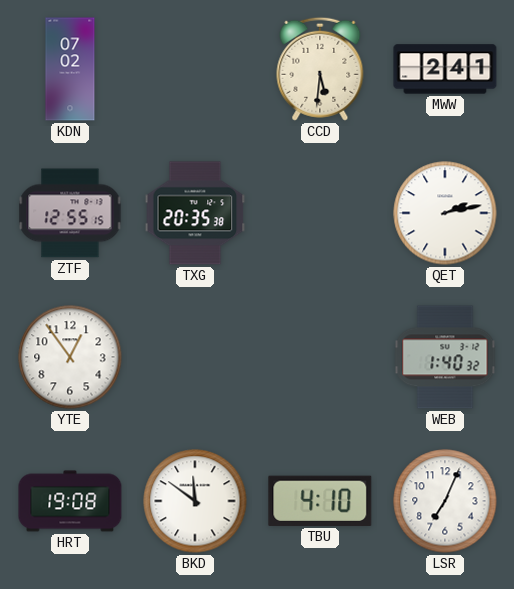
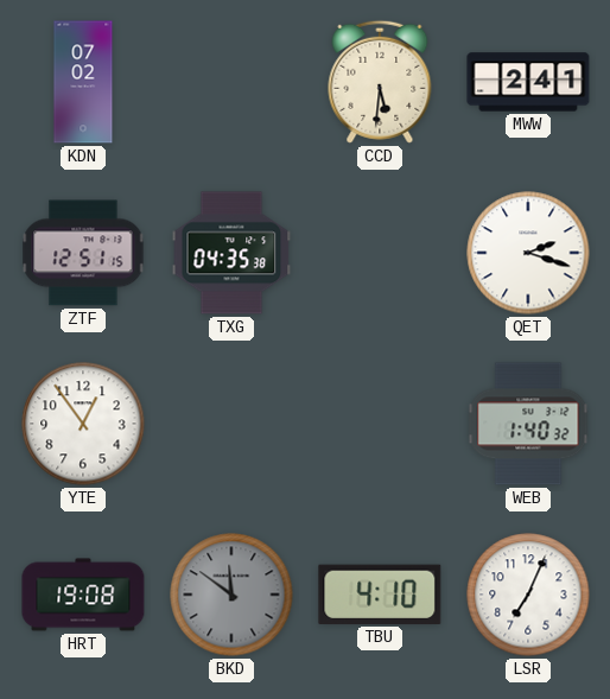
ZTF: 12:55 -> 12:51 (83, 253)
TXG: 20:35 -> 04:35 (231, 253)
QET: 2:13 -> 2:18 (528, 253)
BKD dial: white -> grey (231, 595)
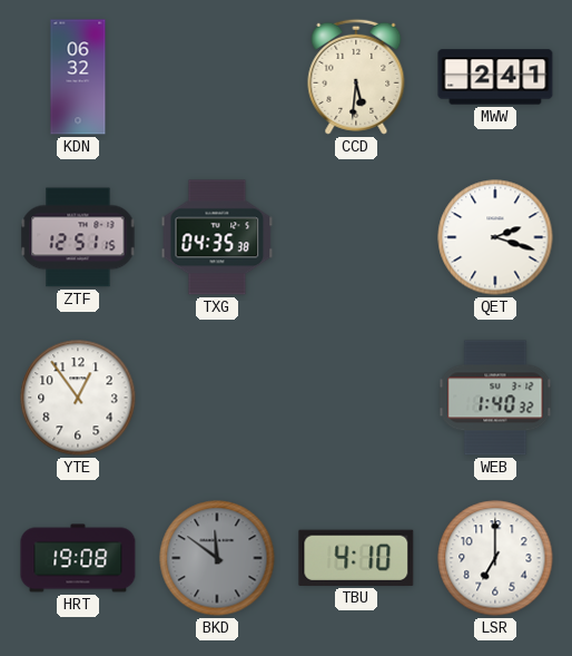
KDN: 07:02 -> 06:32 (78, 77)
LSR: 7:04 -> 7:00 (495, 558)
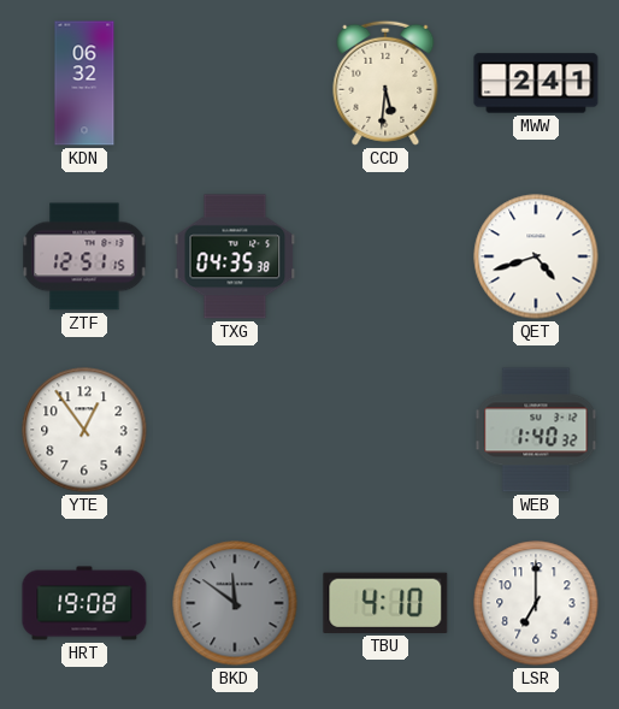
QET: 2:18 -> 4:42 (536, 256)
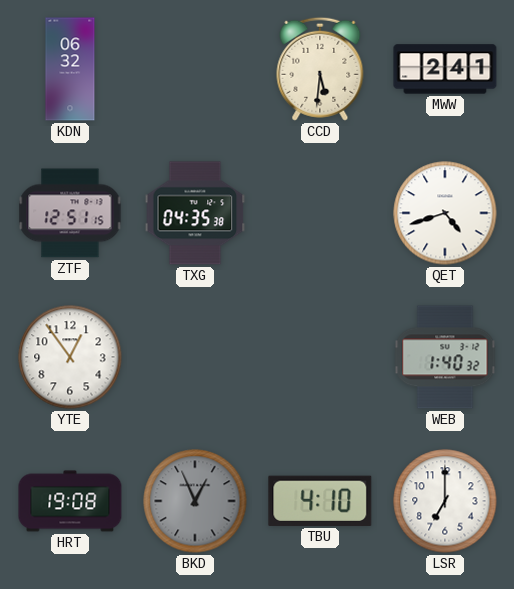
BKD: 11:51 -> 12:56 (195, 501)
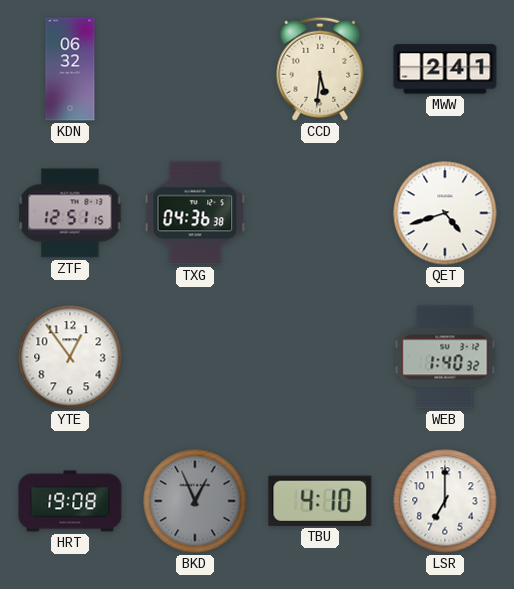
TXG: 04:35 -> 04:36 (195, 213)
